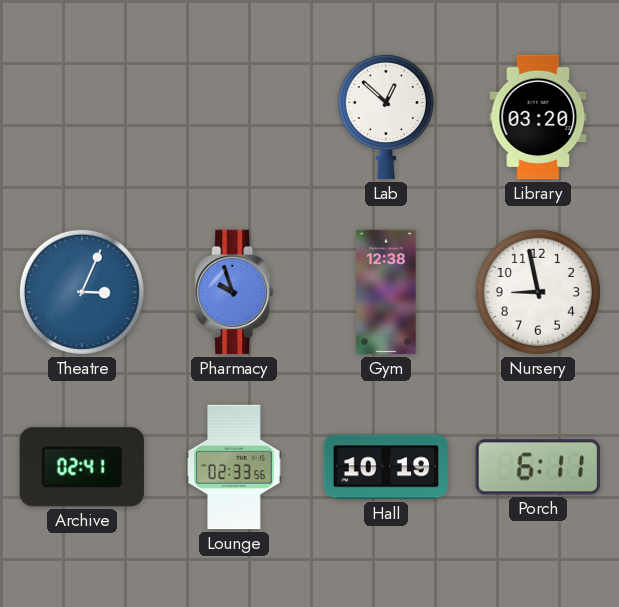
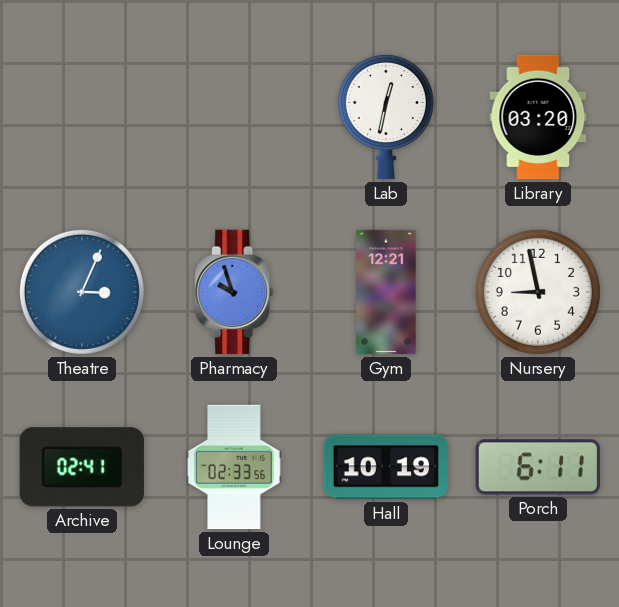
Lab: 12:52 -> 12:32 (386, 117)
Gym: 12:38 -> 12:21 (386, 292)
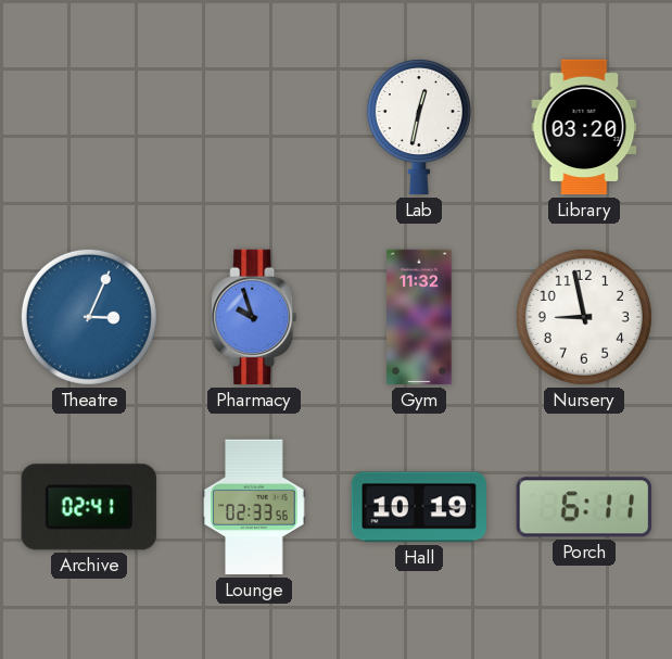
Gym: 12:21 -> 11:32 (419, 317)
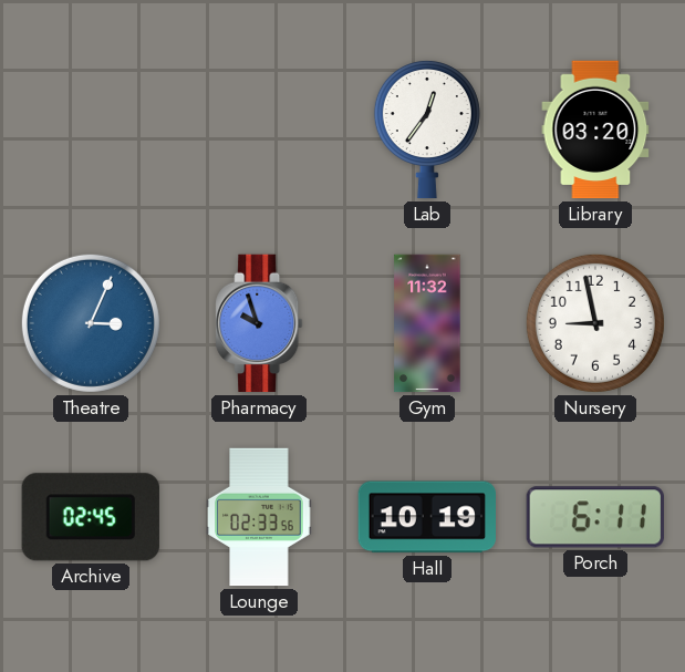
Lab: 12:32 -> 12:36 (427, 130)
Archive: 02:41 -> 02:45 (91, 517)
